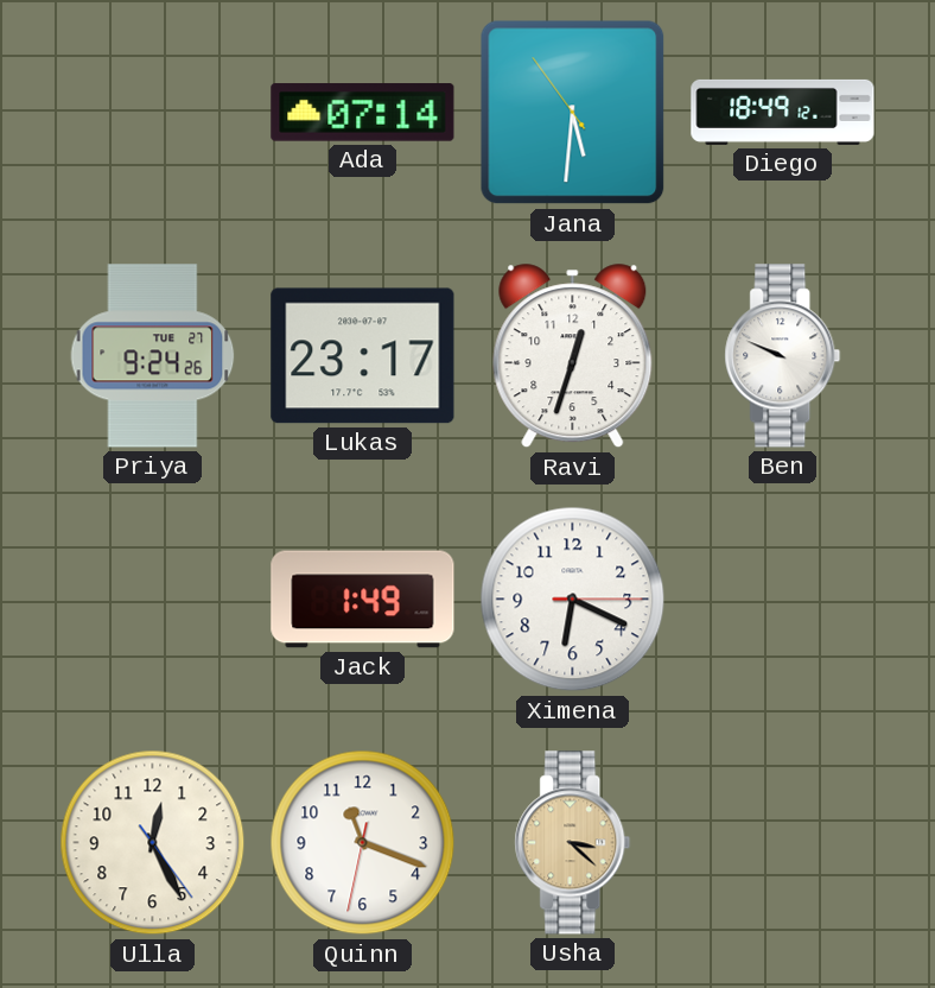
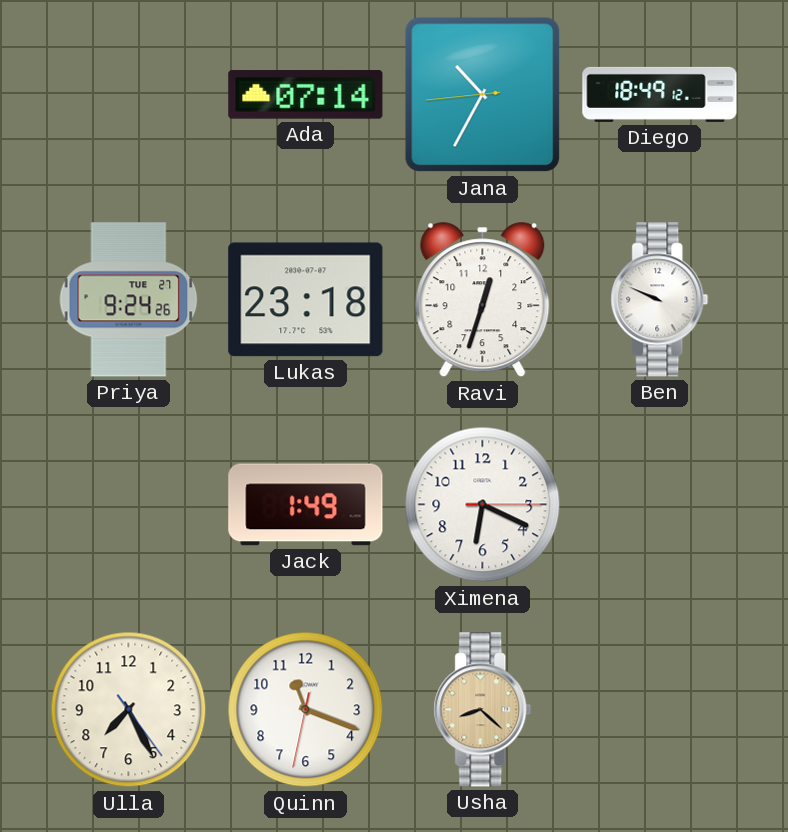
Jana: 5:30 -> 10:34 (483, 95)
Lukas: 23:17 -> 23:18 (306, 300)
Ulla: 12:25 -> 7:25 (129, 710)
Usha: 3:22 -> 8:22 (483, 710)
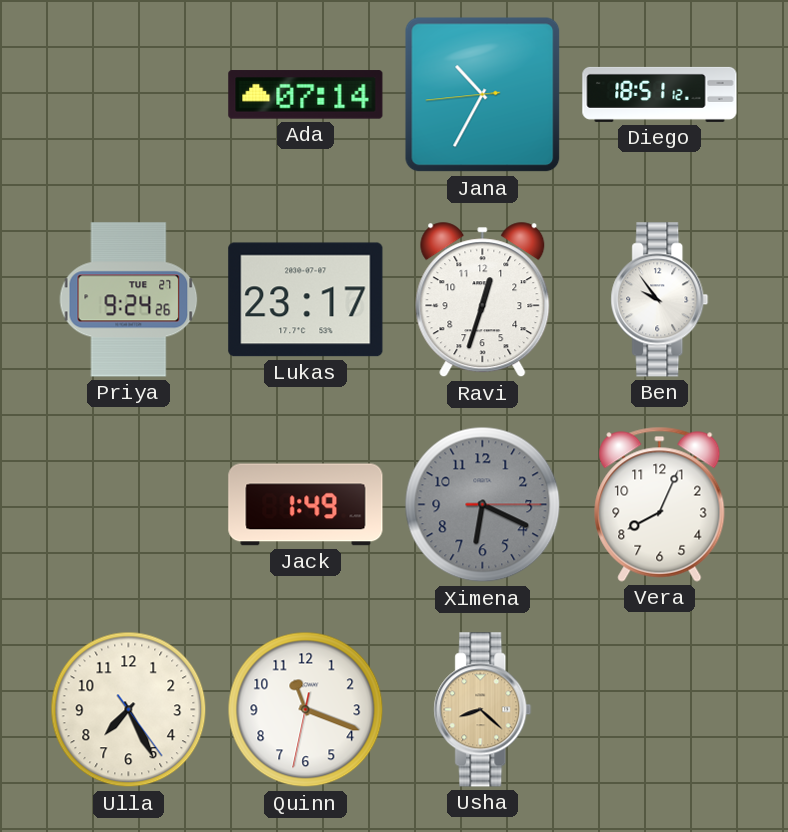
Diego: 18:49 -> 18:51 (660, 94)
Lukas: 23:18 -> 23:17 (306, 300)
Ben: 9:49 -> 9:54 (660, 300)
Ximena dial: white -> grey (483, 505)
Vera: none -> 8:04 (660, 504)
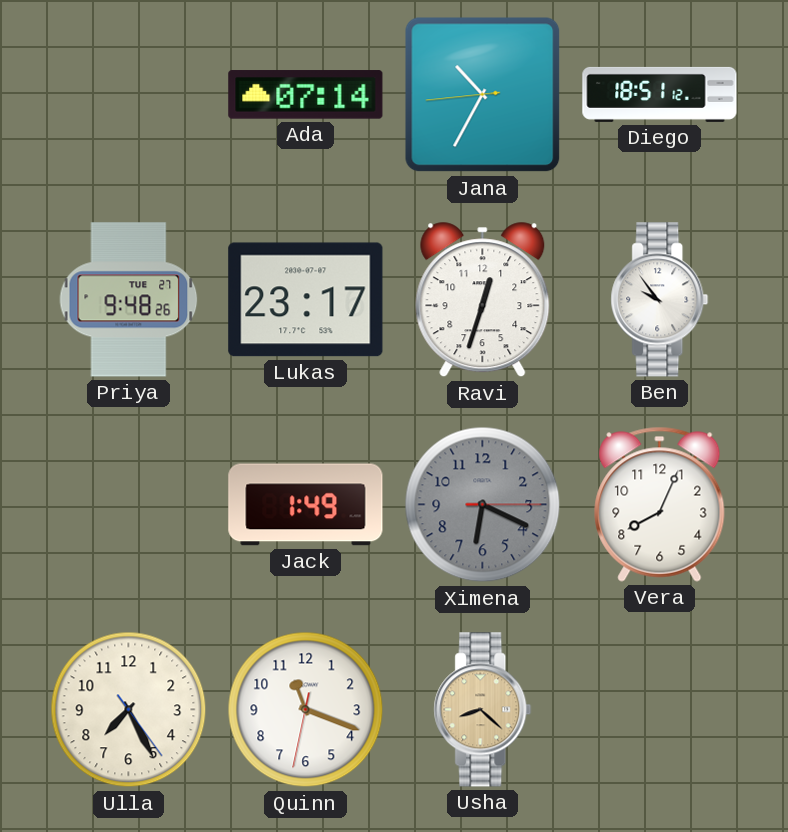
Priya: 9:24 -> 9:48 (129, 300)
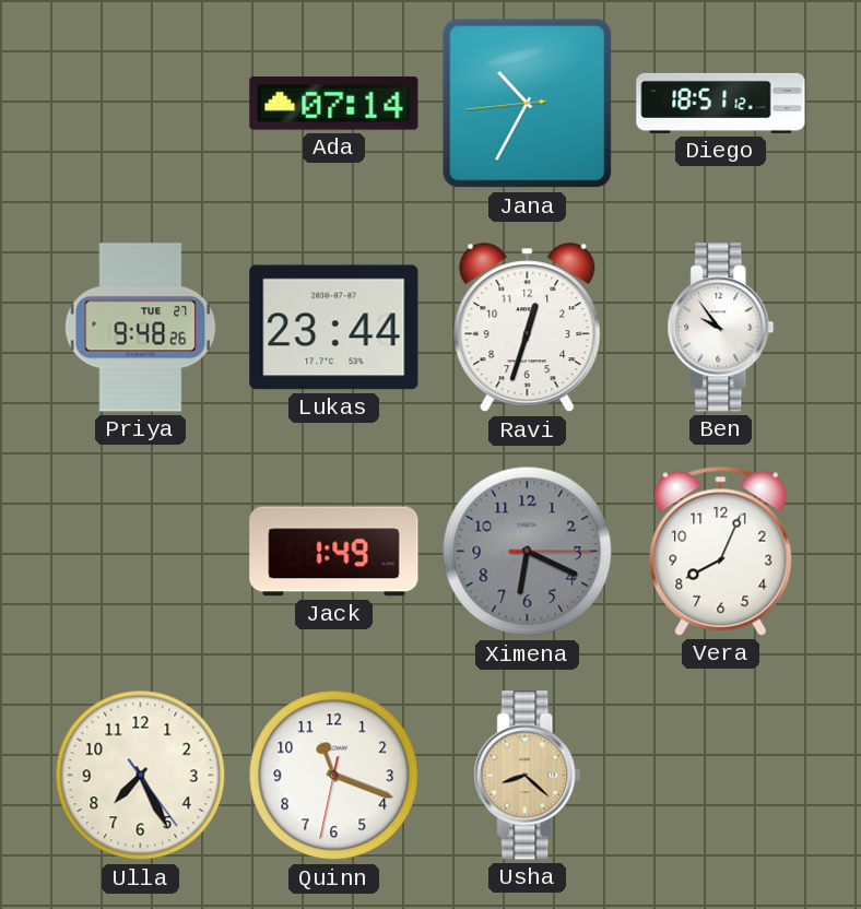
Lukas: 23:17 -> 23:44 (334, 328)
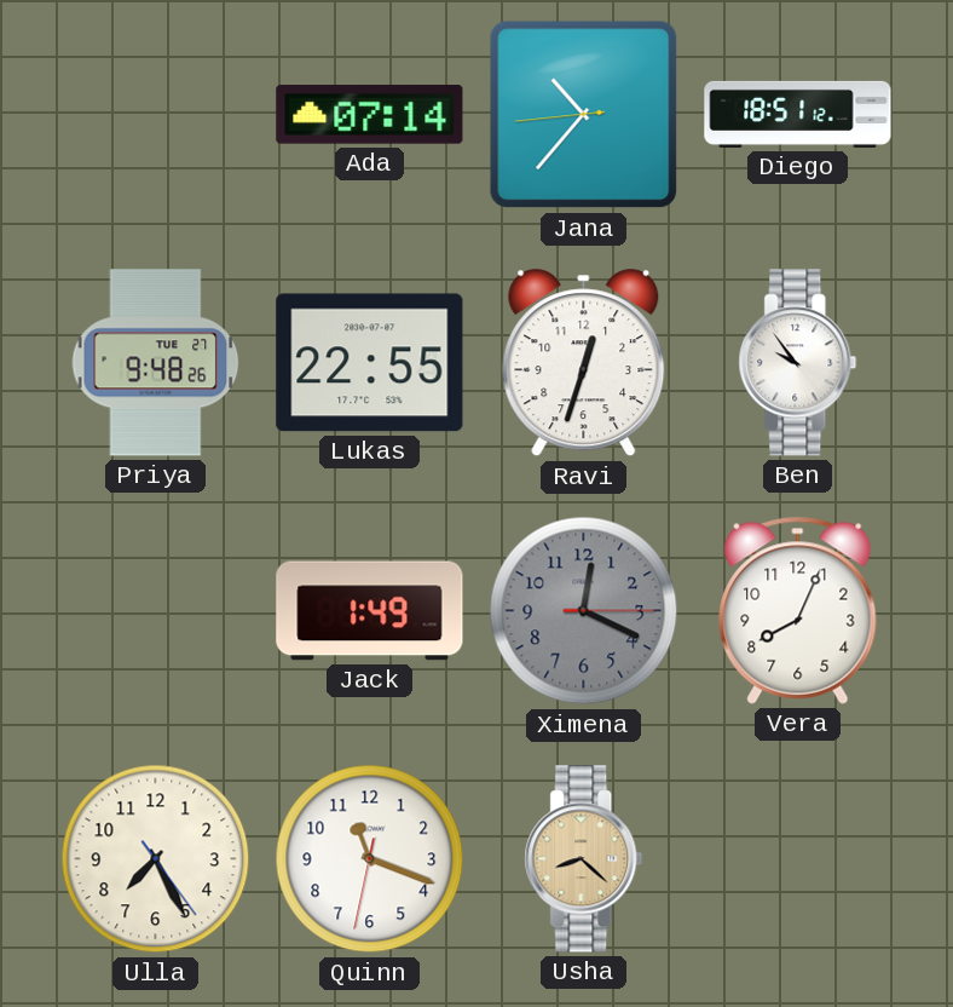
Jana: 10:34 -> 10:36 (584, 115)
Lukas: 23:44 -> 22:55 (370, 363)
Ximena: 6:19 -> 12:19 (584, 611)
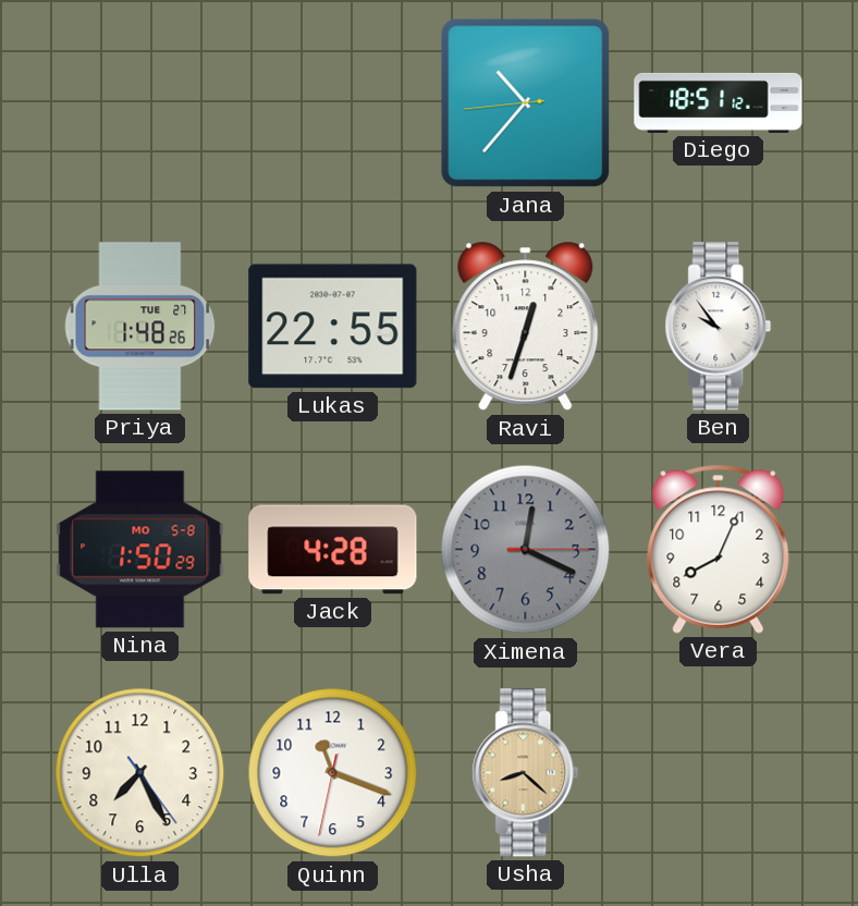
Ada: 07:14 -> none (370, 115)
Priya: 9:48 -> 1:48 (140, 327)
Nina: none -> 1:50 (140, 550)
Jack: 1:49 -> 4:28 (333, 550)
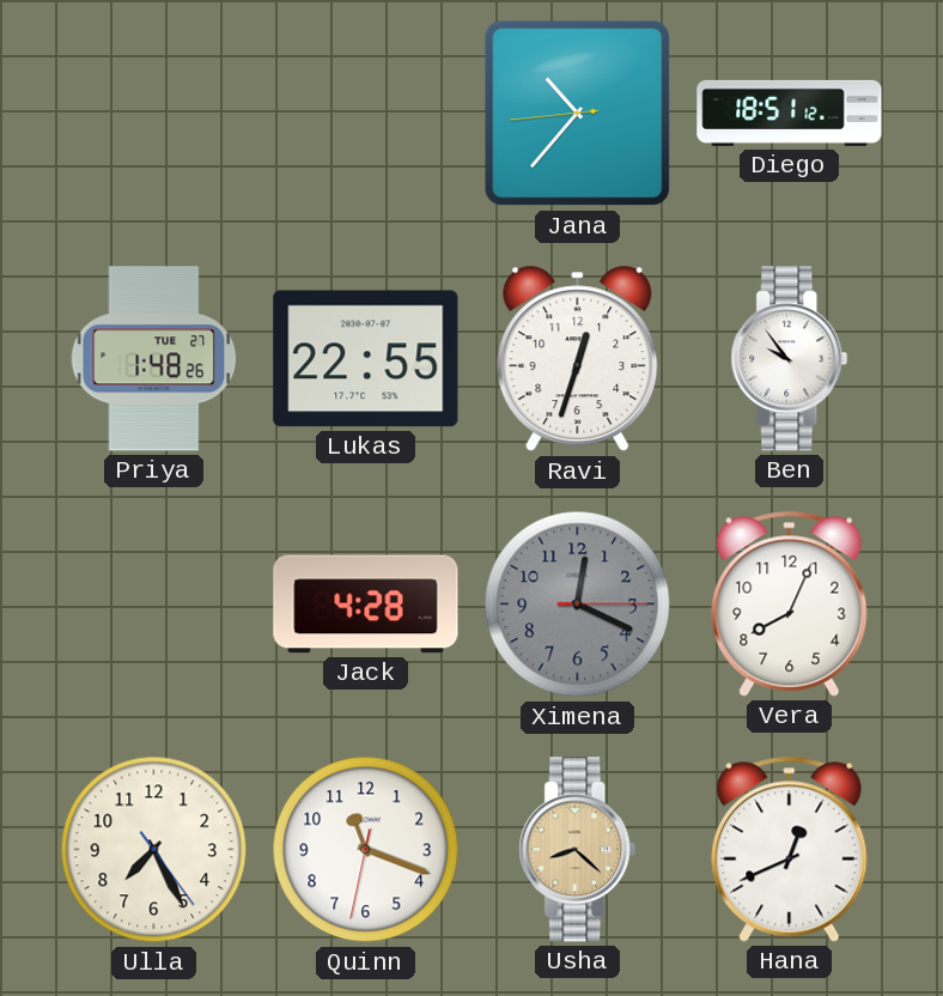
Nina: 1:50 -> none (140, 550)
Hana: none -> 12:41 (790, 849)
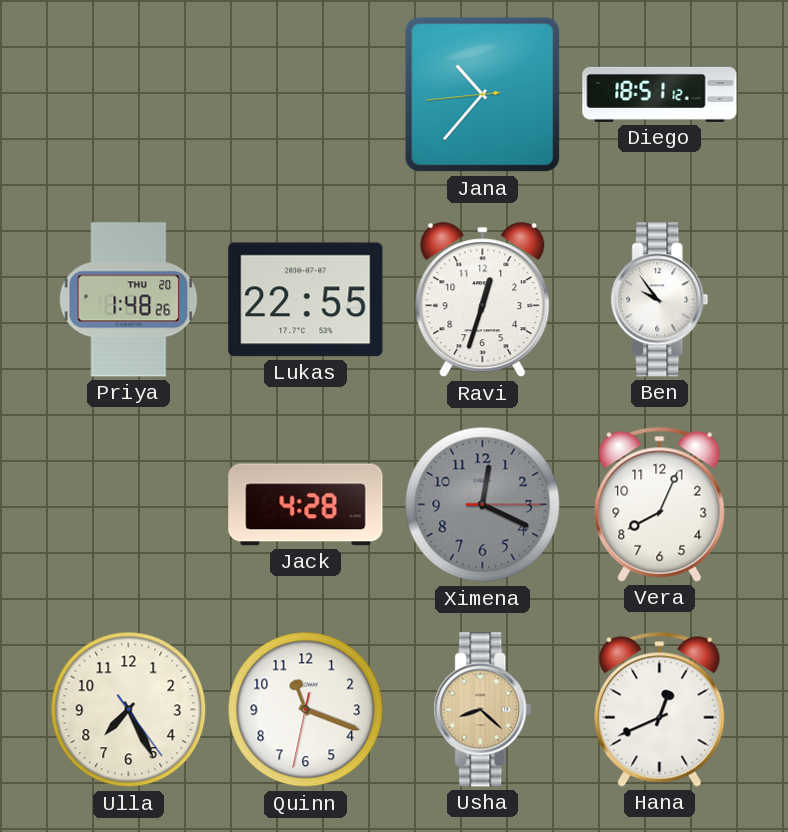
Priya date: TUE 27 -> THU 20 (129, 300)
